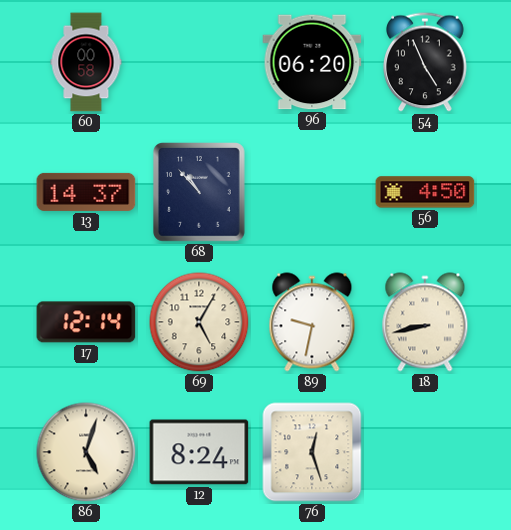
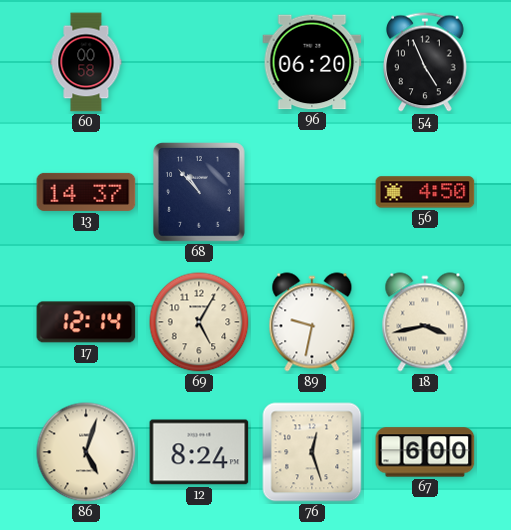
18: 8:43 -> 3:43 (425, 322)
67: none -> 6:00 (425, 452)
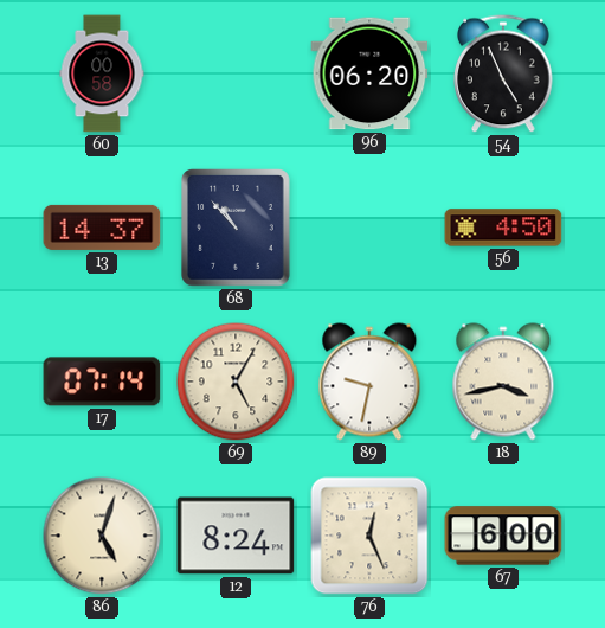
17: 12:14 -> 07:14 (102, 382)
76: 12:27 -> 12:26 (369, 536)
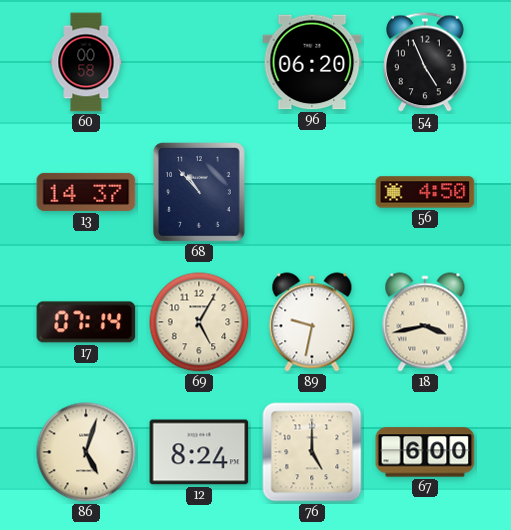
76: 12:26 -> 5:00 (312, 452)
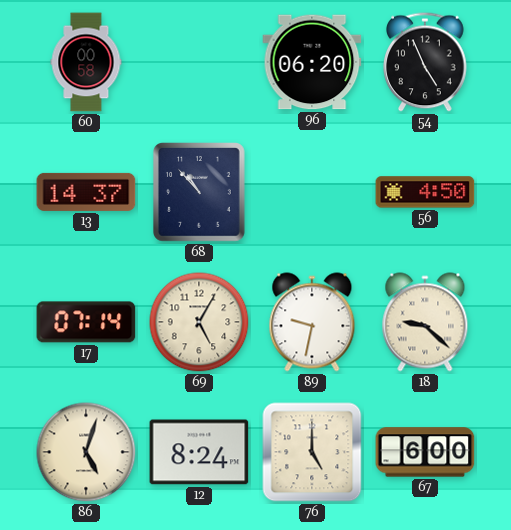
18: 3:43 -> 9:22 (425, 322)
